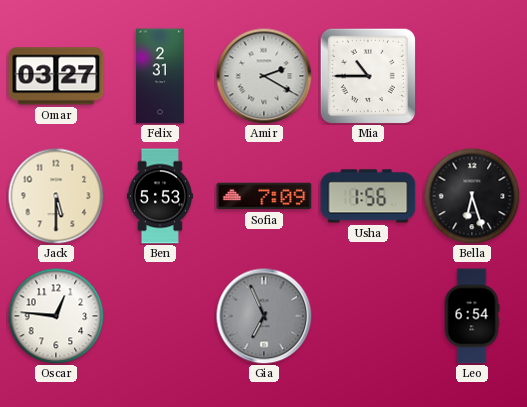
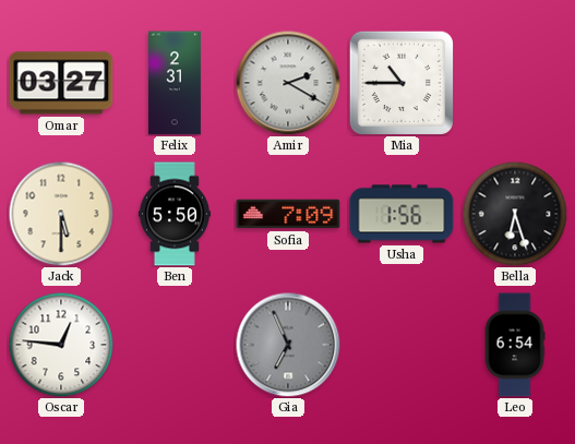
Ben: 5:53 -> 5:50 (175, 214)
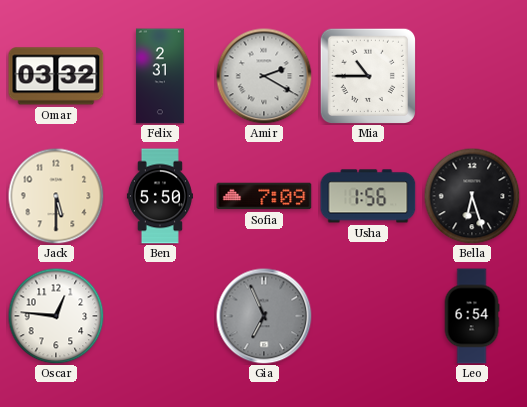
Omar: 03:27 -> 03:32 (56, 76)
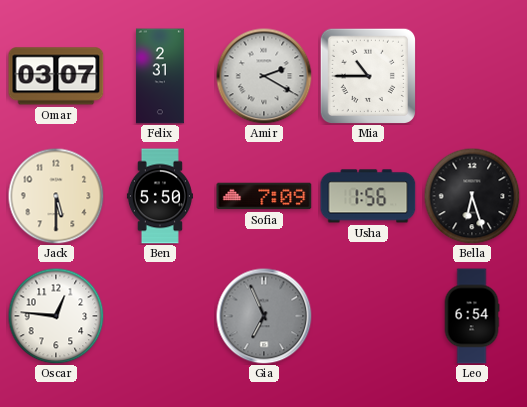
Omar: 03:32 -> 03:07 (56, 76)
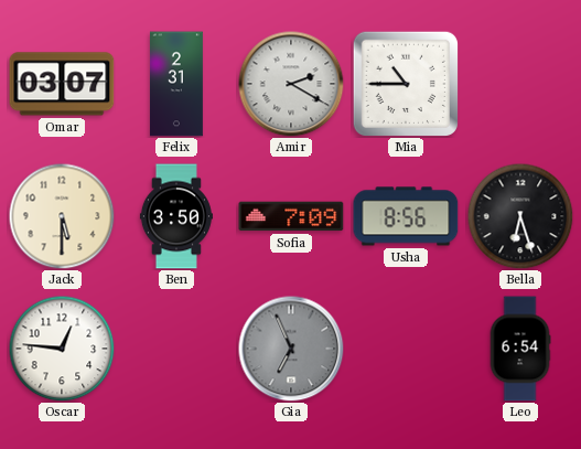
Ben: 5:50 -> 3:50 (176, 216)
Usha: 1:56 -> 8:56 (406, 216)
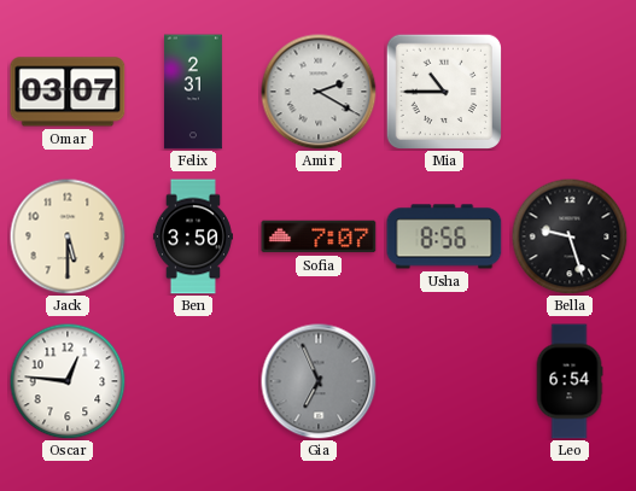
Sofia: 7:09 -> 7:07 (319, 236)
Bella: 6:27 -> 9:27 (570, 236)
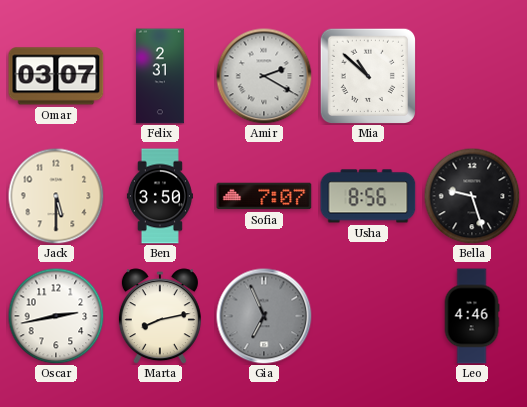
Mia: 10:45 -> 10:52 (367, 75)
Oscar: 12:46 -> 2:43 (56, 316)
Marta: none -> 8:13 (160, 316)
Leo: 6:54 -> 4:46 (472, 316)
